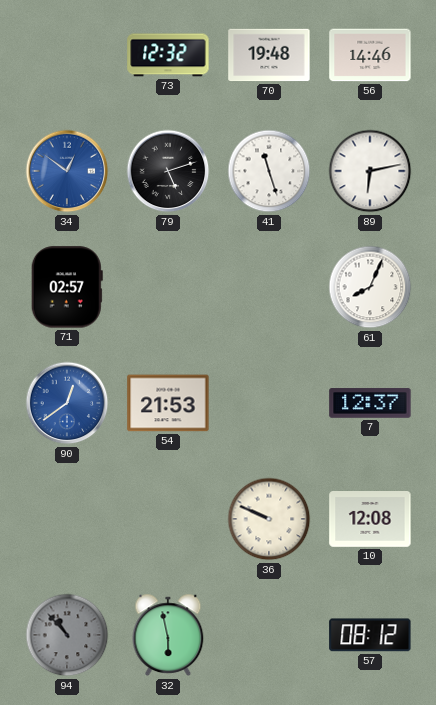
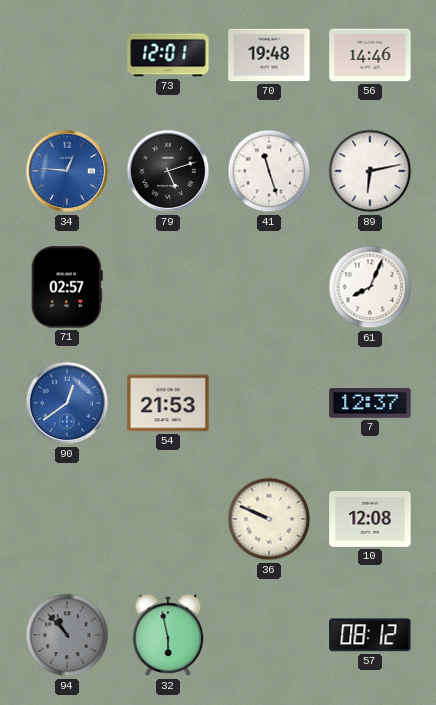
73: 12:32 -> 12:01 (168, 55)
34: 12:51 -> 12:46 (67, 171)
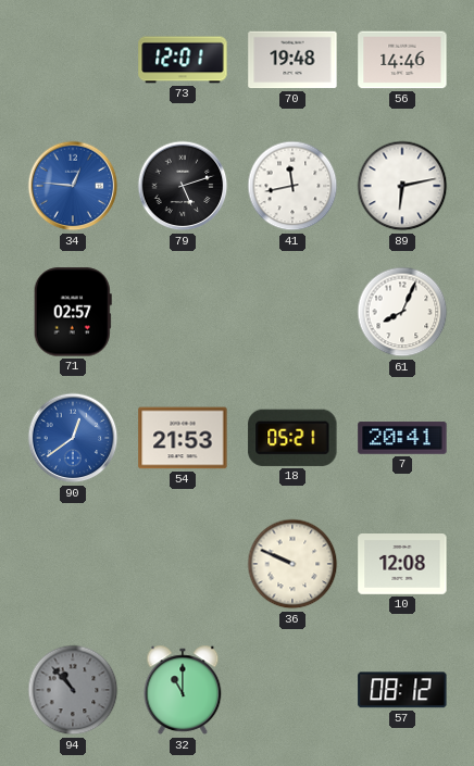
41: 11:27 -> 11:43 (292, 186)
18: none -> 05:21 (292, 438)
7: 12:37 -> 20:41 (402, 438)
32: 5:58 -> 11:00 (183, 690)
